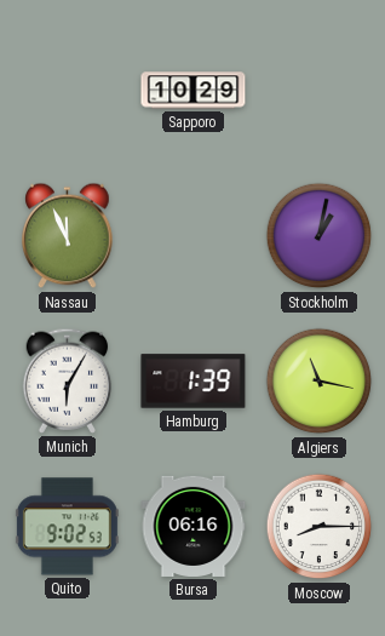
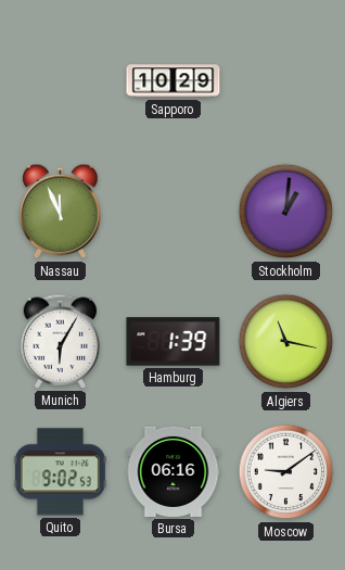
Stockholm: 1:02 -> 1:01 (286, 212)
Moscow: 8:15 -> 9:09 (286, 472)
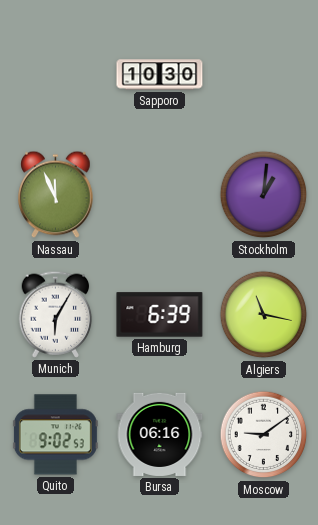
Sapporo: 10:29 -> 10:30 (160, 75)
Hamburg: 1:39 -> 6:39 (160, 315)
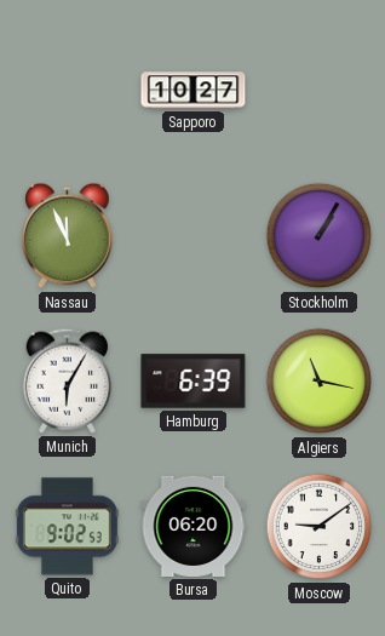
Sapporo: 10:30 -> 10:27 (194, 91)
Stockholm: 1:01 -> 1:05 (320, 236)
Bursa: 06:16 -> 06:20 (194, 526)
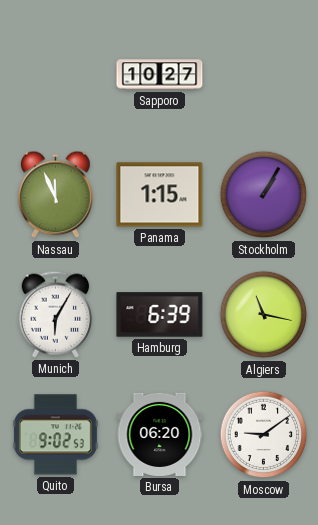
Panama: none -> 1:15 (160, 195)
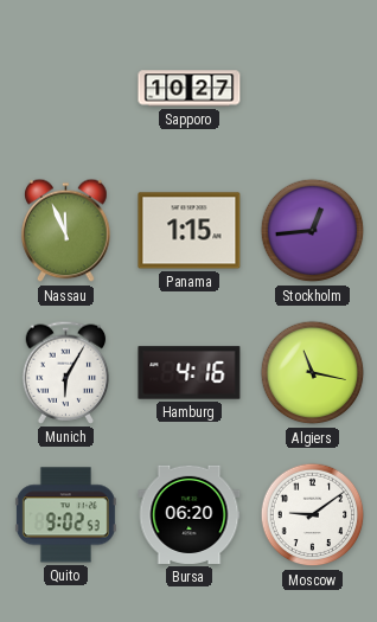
Stockholm: 1:05 -> 12:44 (313, 231)
Hamburg: 6:39 -> 4:16 (190, 373)
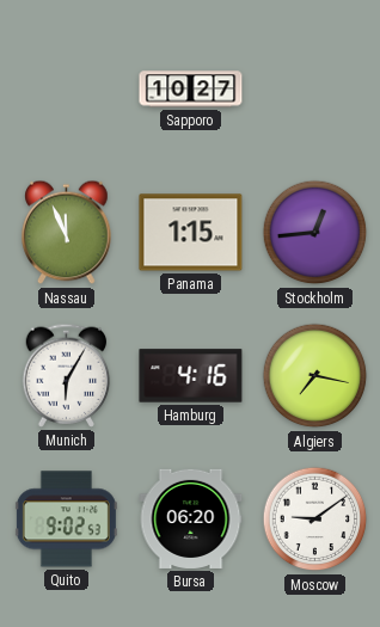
Algiers: 11:17 -> 7:17 (315, 376)
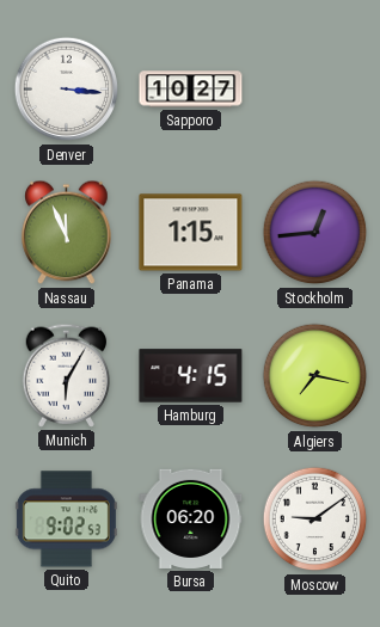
Denver: none -> 3:16 (67, 90)
Hamburg: 4:16 -> 4:15 (191, 376)
